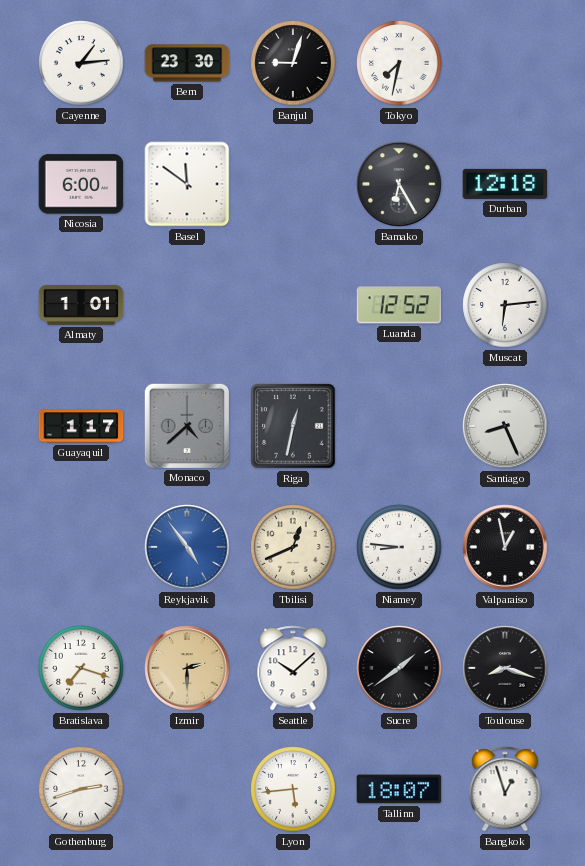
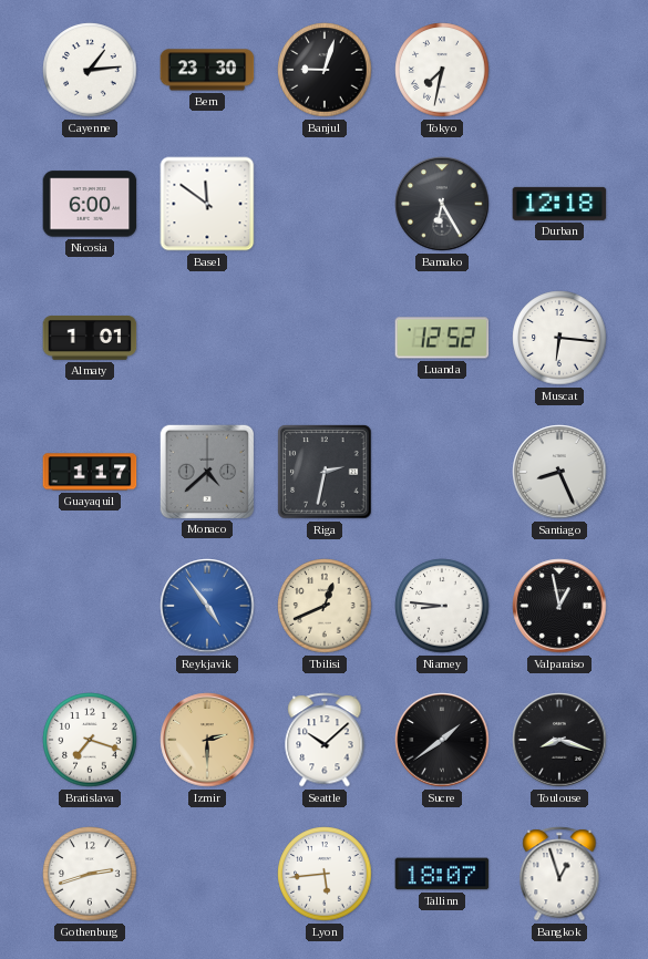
Muscat: 6:14 -> 6:16 (559, 338)
Riga: 12:32 -> 2:32 (325, 472)
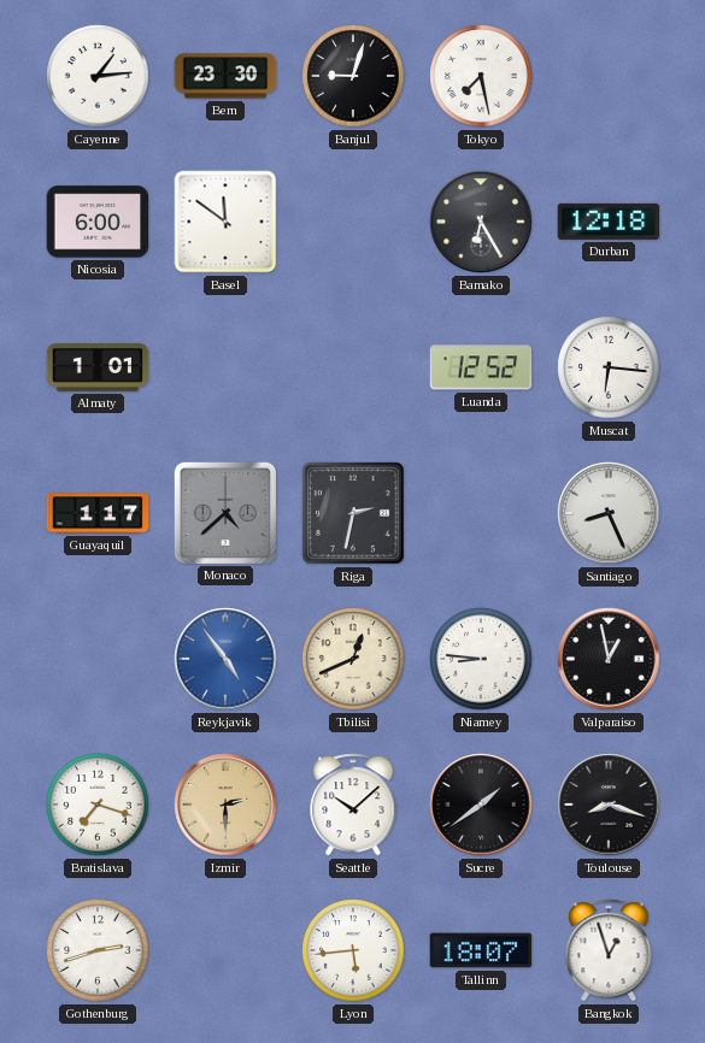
Tokyo: 7:32 -> 7:28 (481, 76)
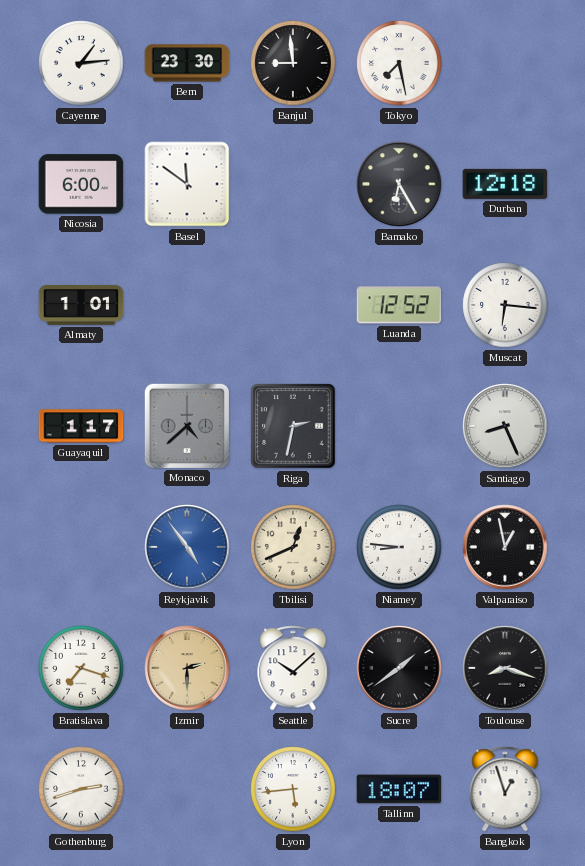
Banjul: 9:03 -> 8:59 (293, 63)
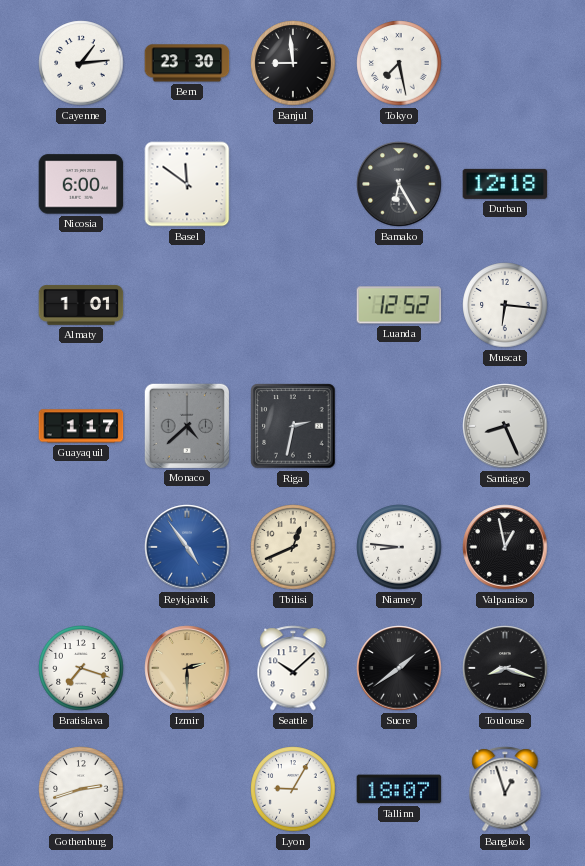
Lyon: 5:44 -> 9:05 (293, 789)
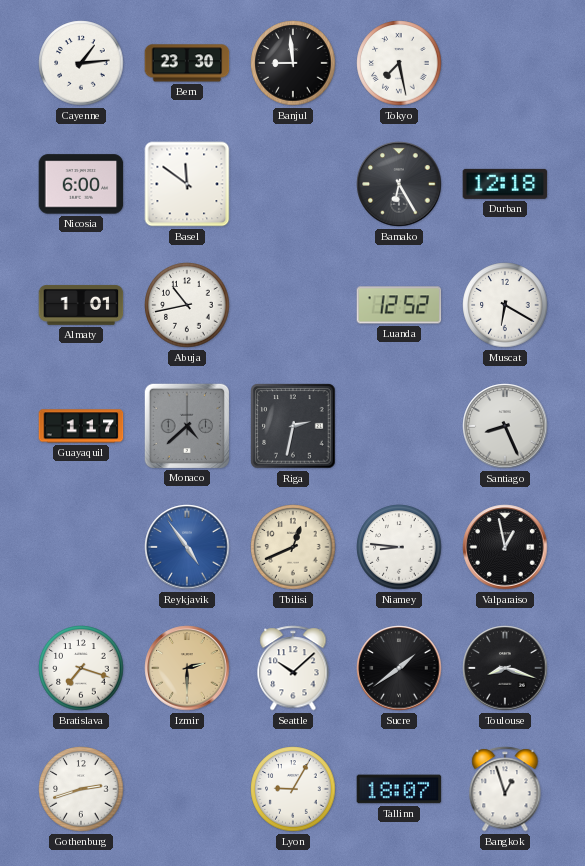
Abuja: none -> 10:43 (187, 305)
Muscat: 6:16 -> 6:20 (505, 305)
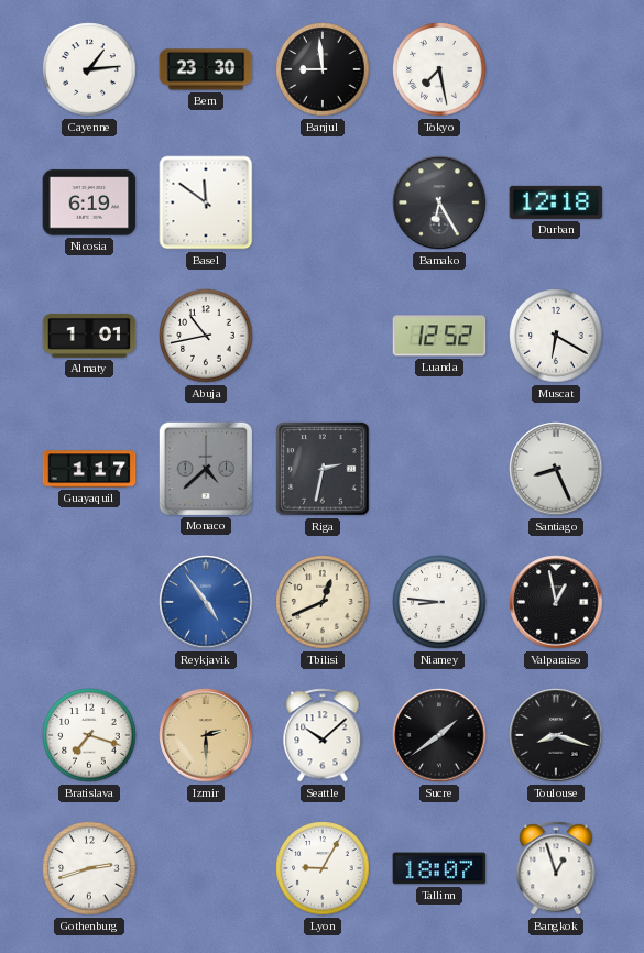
Nicosia: 6:00 -> 6:19 (89, 202)
